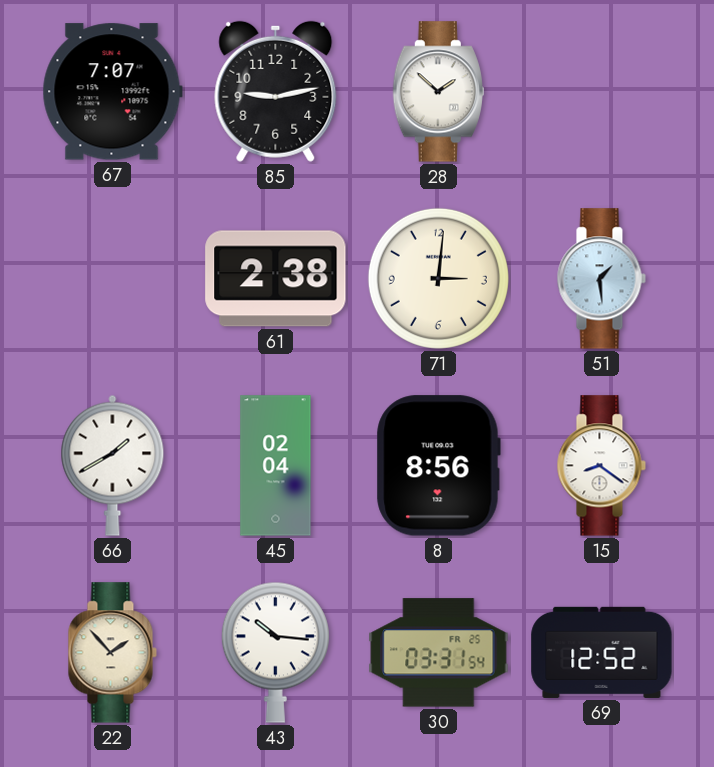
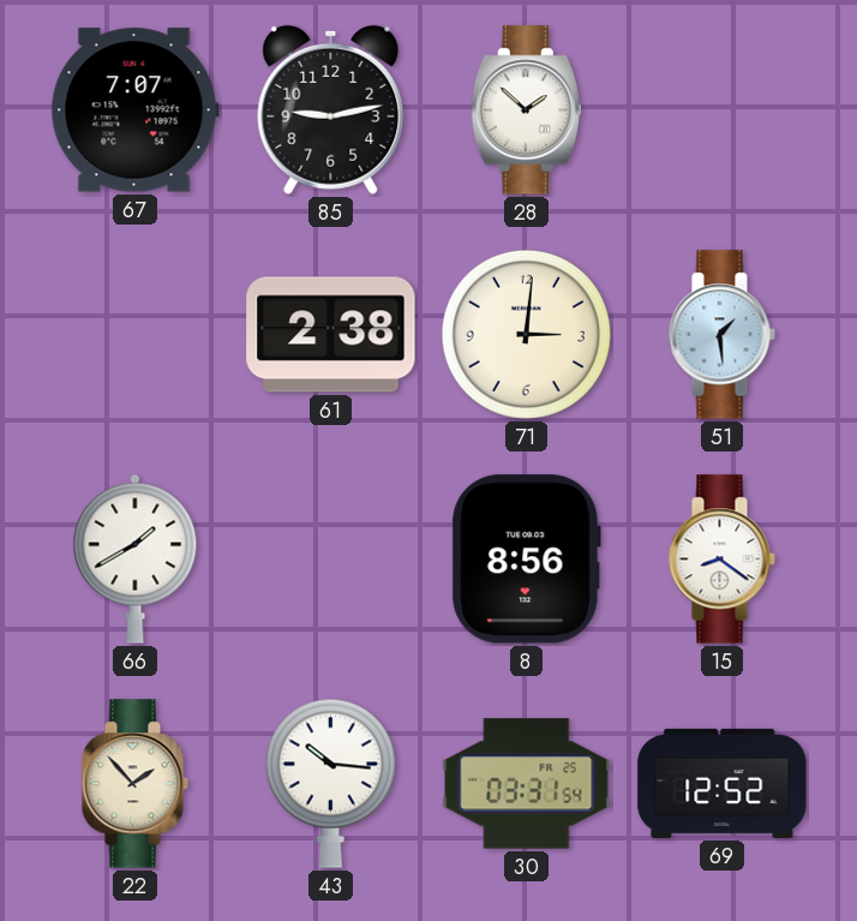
45: 02:04 -> none (276, 466)
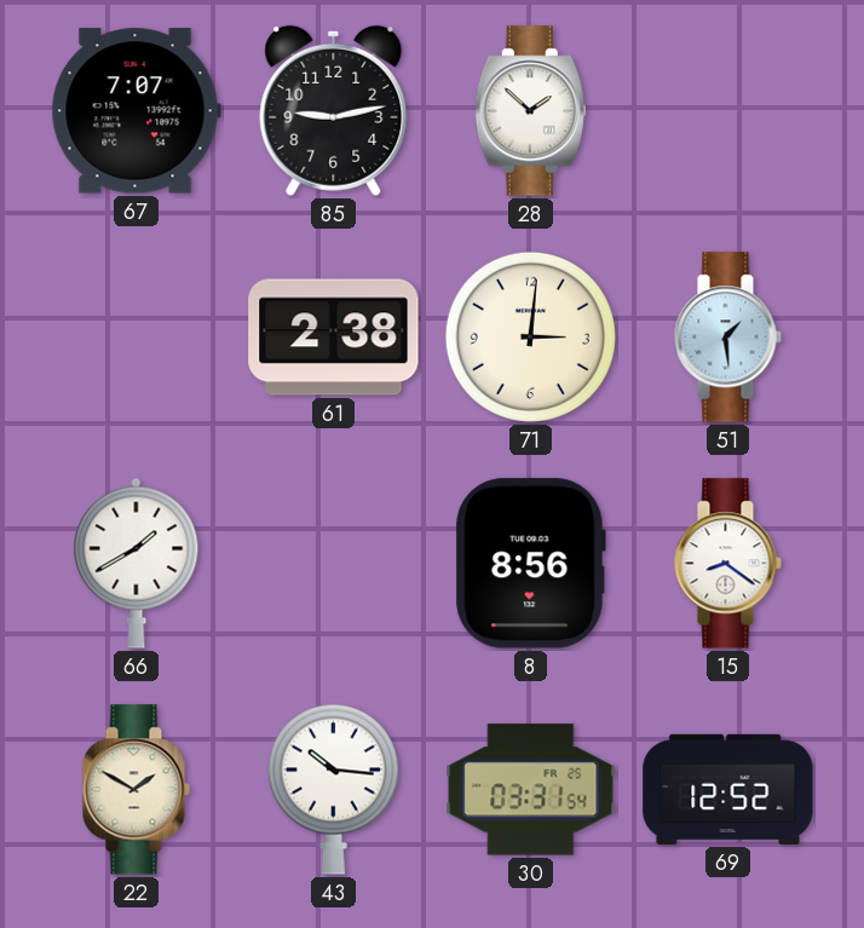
22: 1:53 -> 1:50 (136, 790)
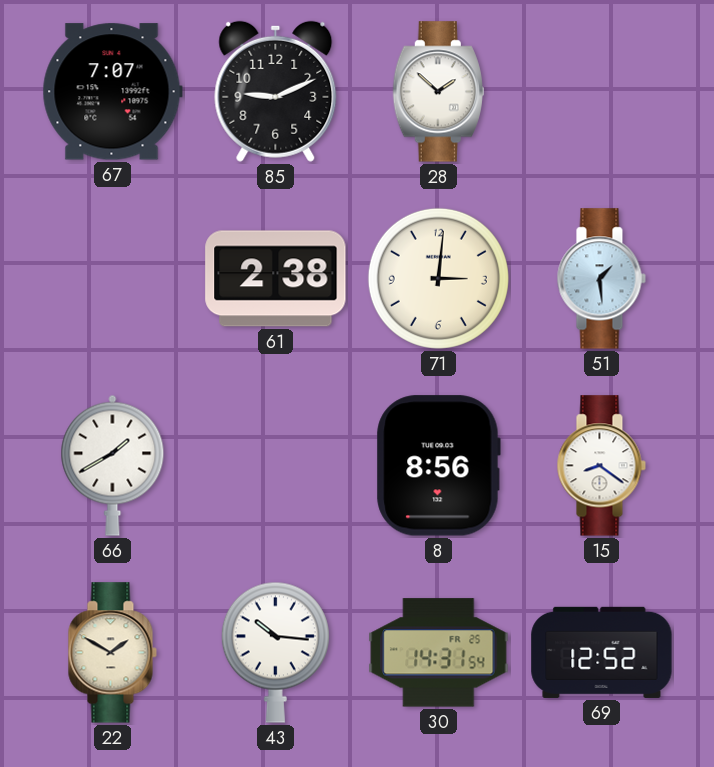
85: 9:13 -> 9:11 (276, 91)
30: 03:31 -> 14:31 (439, 653)
